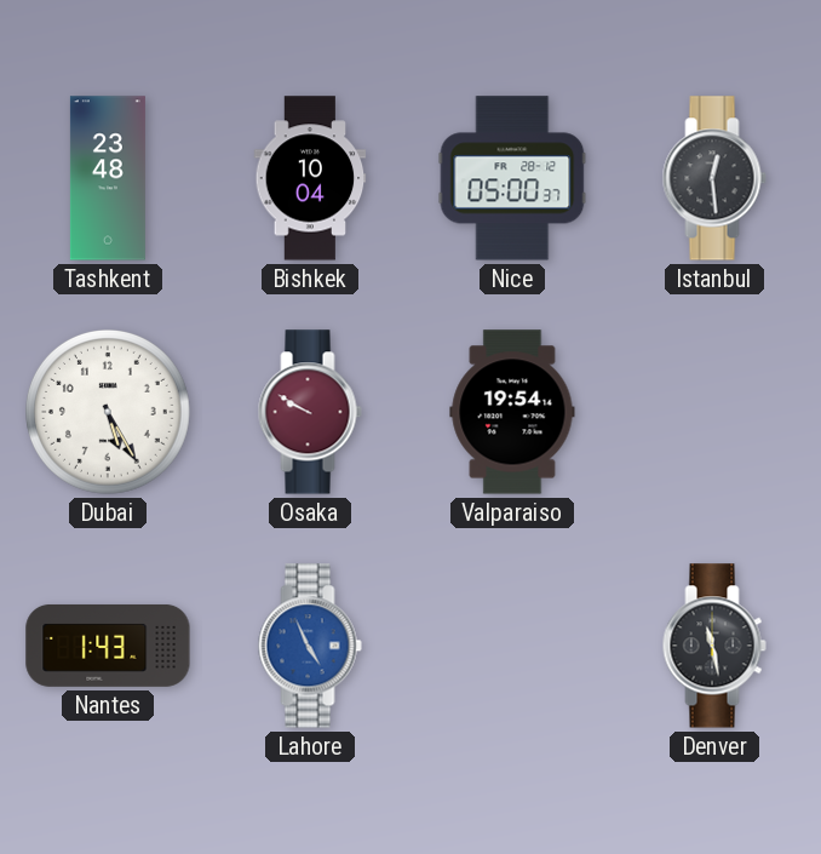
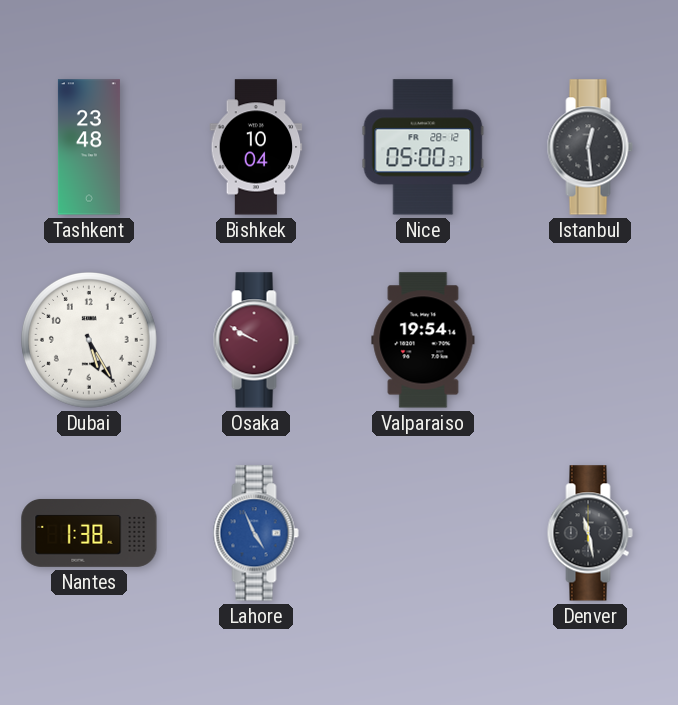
Nantes: 1:43 -> 1:38 (89, 533)
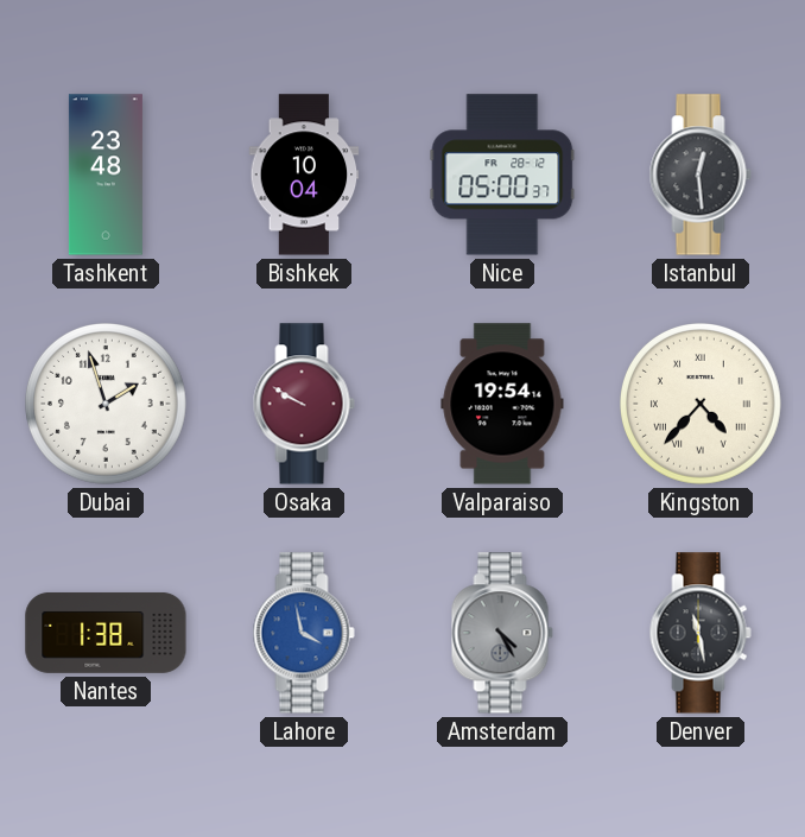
Dubai: 5:25 -> 1:57 (107, 405)
Kingston: none -> 4:37 (702, 405)
Lahore: 4:56 -> 3:58 (304, 633)
Amsterdam: none -> 4:25 (502, 633)
